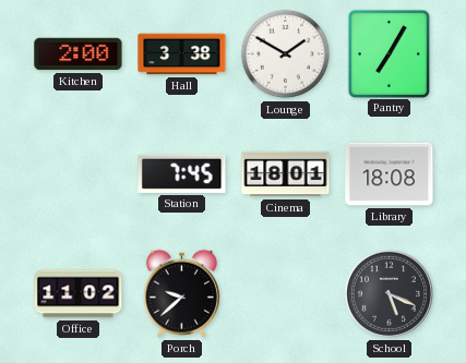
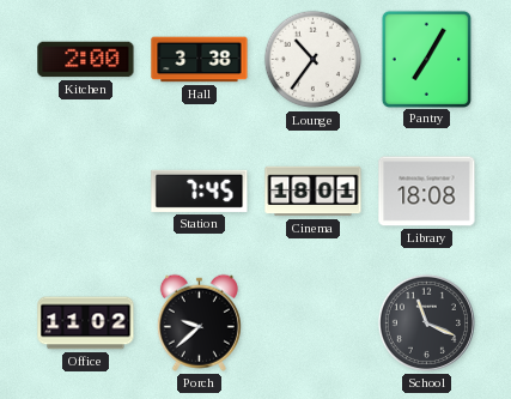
Lounge: 1:50 -> 10:36 (314, 60)
School: 5:19 -> 11:19 (426, 322)
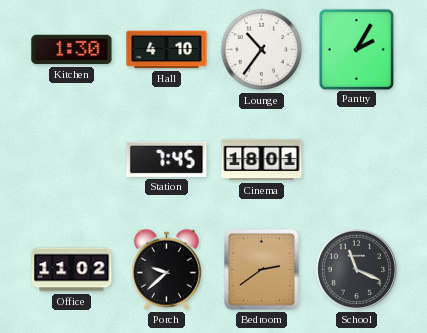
Kitchen: 2:00 -> 1:30 (72, 50)
Hall: 3:38 -> 4:10 (167, 50)
Pantry: 7:05 -> 2:05 (356, 49)
Library: 18:08 -> none (427, 192)
Bedroom: none -> 2:39 (262, 270)
